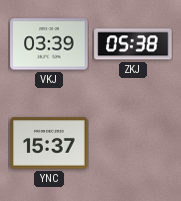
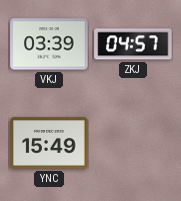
ZKJ: 05:38 -> 04:57 (133, 44)
YNC: 15:37 -> 15:49 (49, 143)
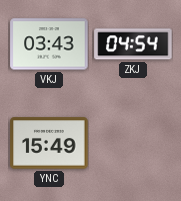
VKJ: 03:39 -> 03:43 (49, 44)
ZKJ: 04:57 -> 04:54 (133, 44)
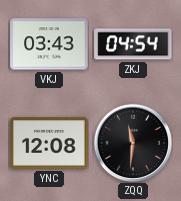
YNC: 15:49 -> 12:08 (49, 143)
ZQQ: none -> 11:31 (132, 142)
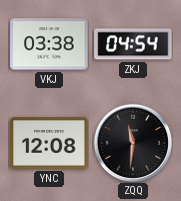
VKJ: 03:43 -> 03:38 (49, 44)
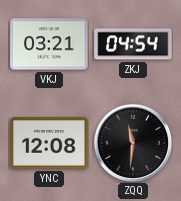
VKJ: 03:38 -> 03:21 (49, 44)
